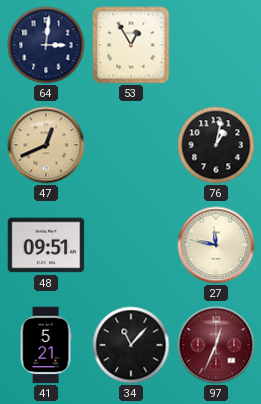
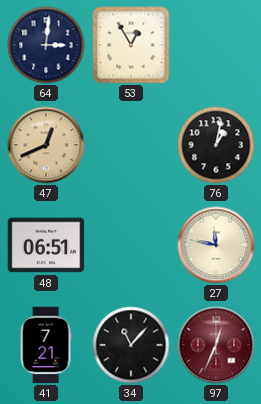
48: 09:51 -> 06:51 (46, 245)
41: 5:21 -> 7:21 (46, 345)
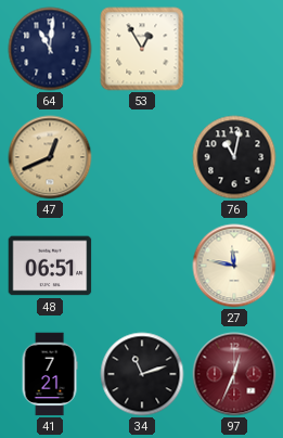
64: 3:01 -> 11:01 (50, 49)
76: 1:02 -> 11:02 (234, 157)
34: 11:07 -> 11:12 (142, 374)
